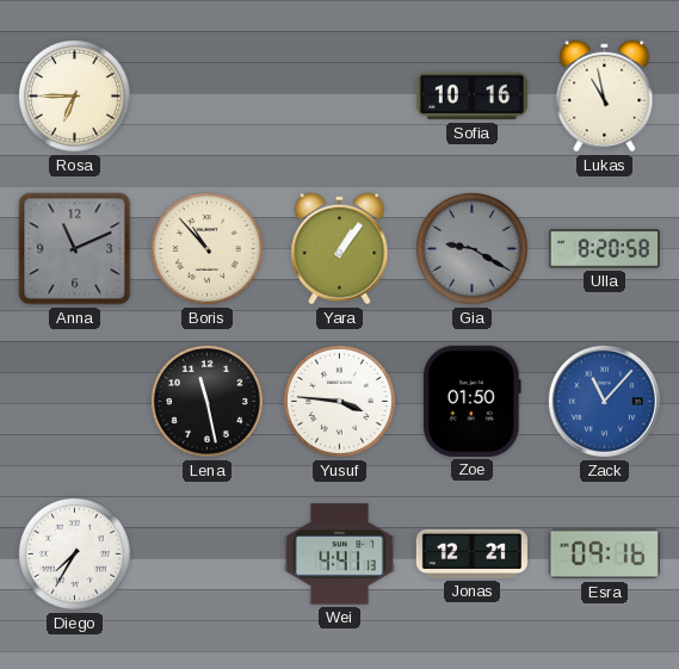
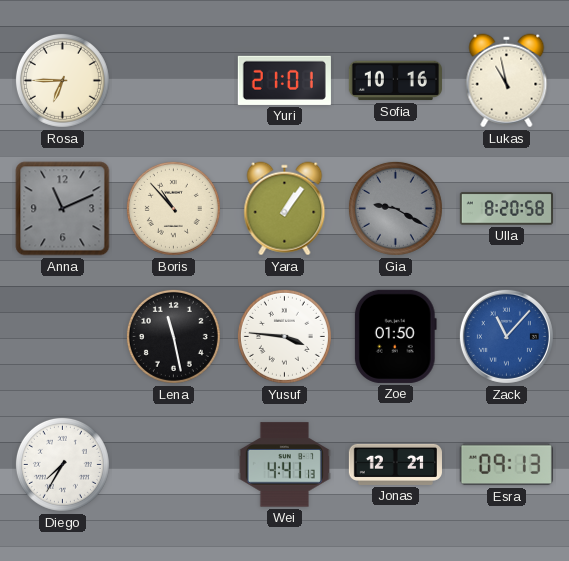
Yuri: none -> 21:01 (284, 80)
Esra: 09:16 -> 09:13 (506, 465)
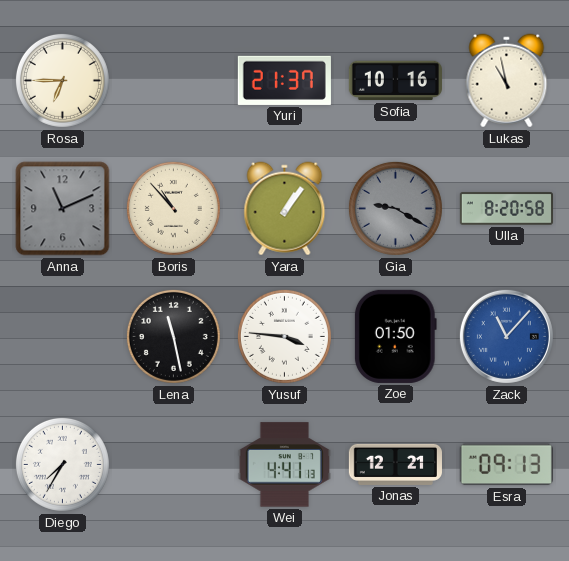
Yuri: 21:01 -> 21:37 (284, 80)
